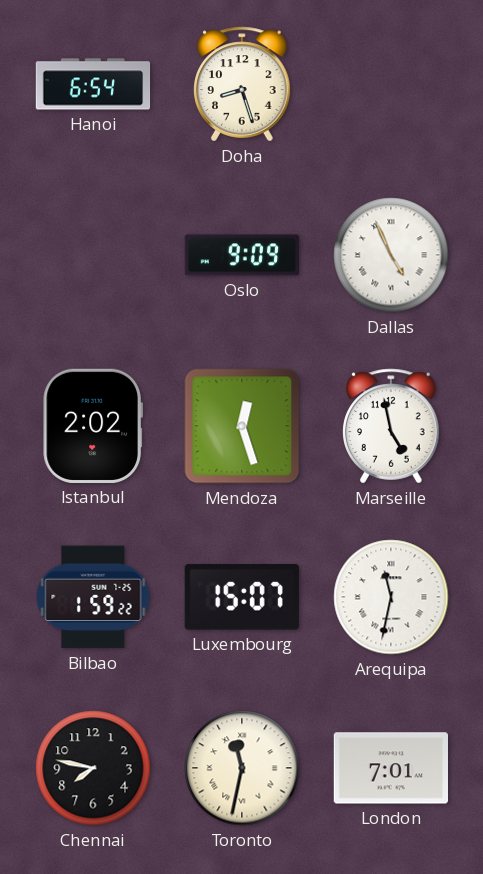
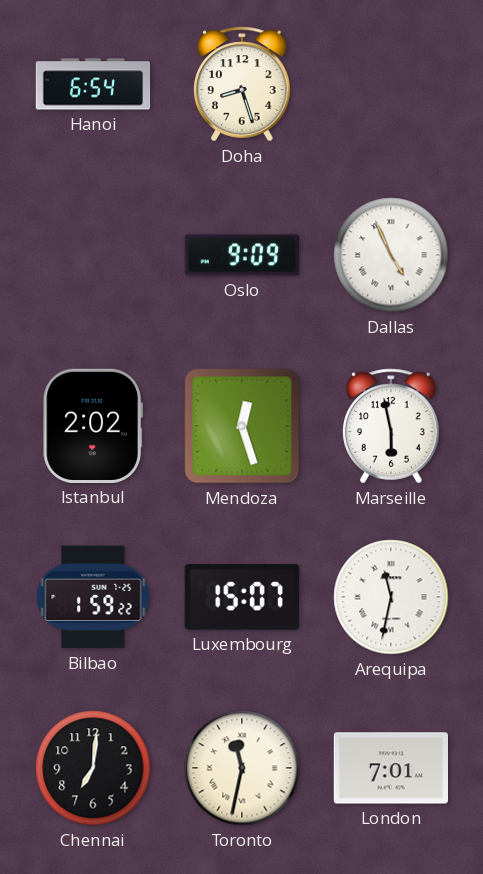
Marseille: 4:58 -> 5:58 (391, 426)
Chennai: 7:47 -> 7:01 (93, 768)
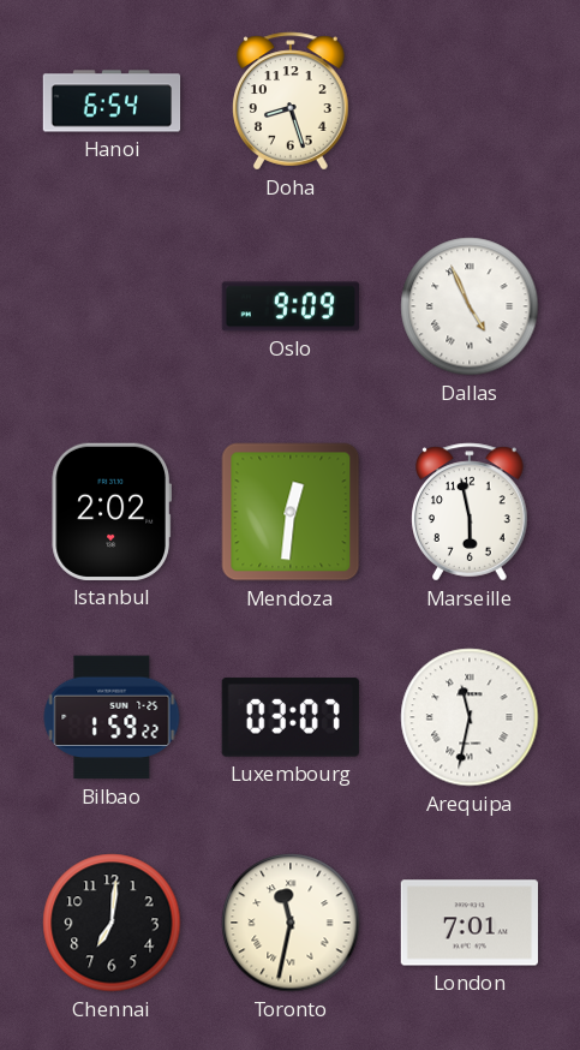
Mendoza: 12:27 -> 12:31 (291, 512)
Luxembourg: 15:07 -> 03:07 (291, 717)
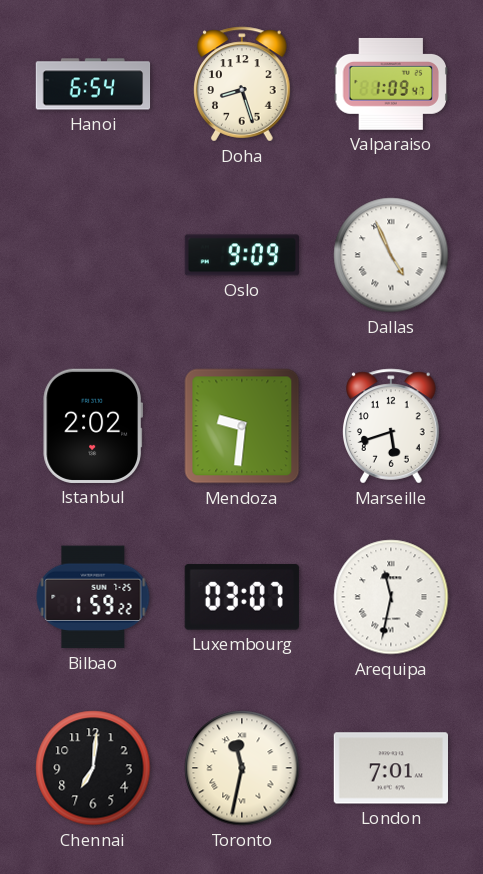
Valparaiso: none -> 1:09 (390, 84)
Mendoza: 12:31 -> 9:31 (242, 426)
Marseille: 5:58 -> 5:42 (391, 426)
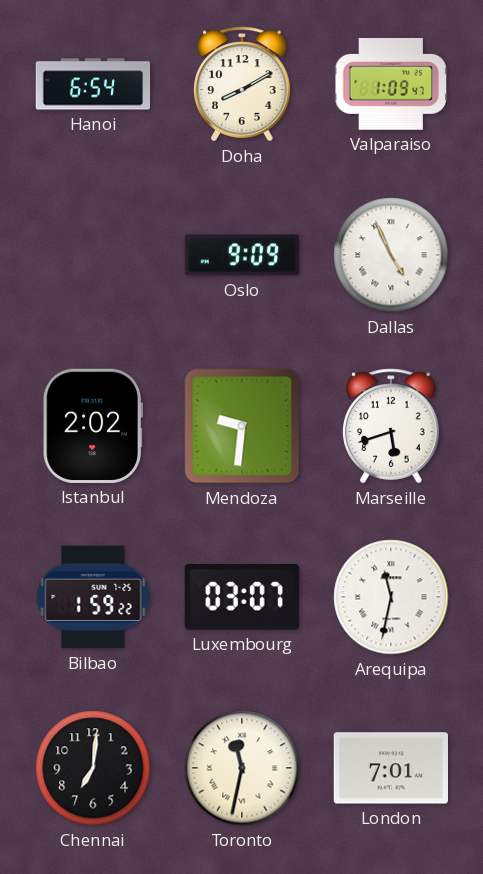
Doha: 8:27 -> 8:10 (242, 84)
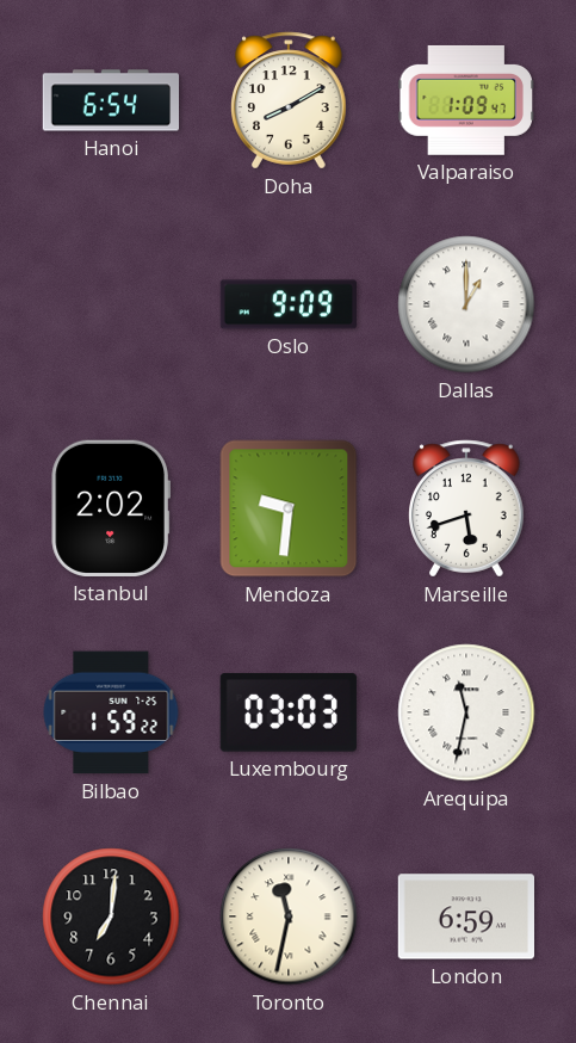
Dallas: 4:56 -> 1:00 (466, 304)
Luxembourg: 03:07 -> 03:03 (289, 712)
London: 7:01 -> 6:59 (465, 917)
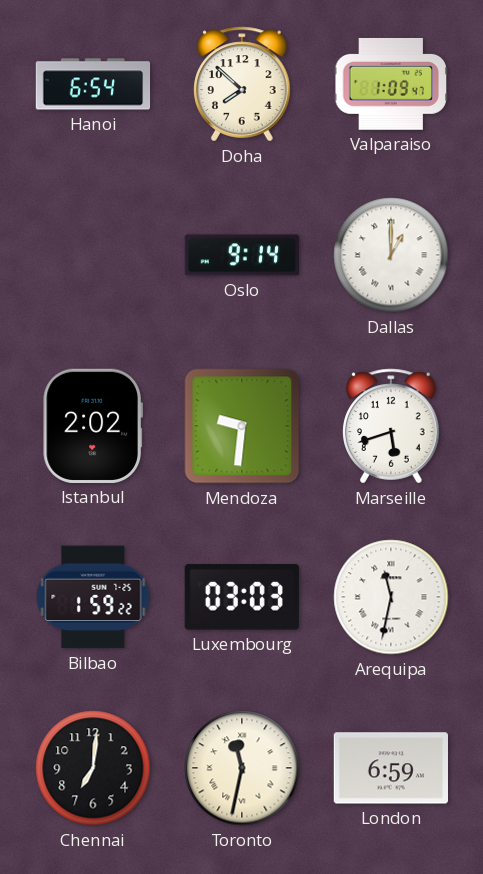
Doha: 8:10 -> 7:52 (242, 84)
Oslo: 9:09 -> 9:14 (241, 255)
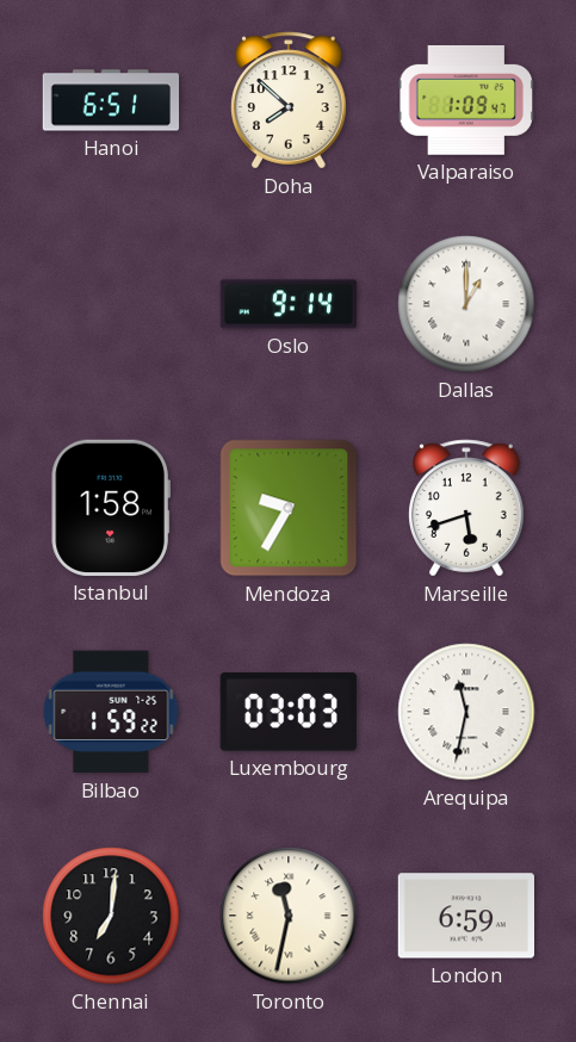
Hanoi: 6:54 -> 6:51 (111, 100)
Istanbul: 2:02 -> 1:58 (110, 508)
Mendoza: 9:31 -> 9:35 (289, 508)
